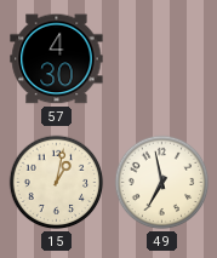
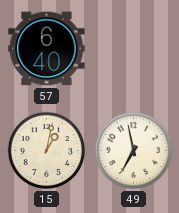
57: 4:30 -> 6:40 (47, 49)
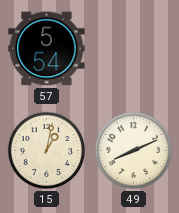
57: 6:40 -> 5:54 (47, 49)
49: 6:58 -> 8:11 (134, 151)
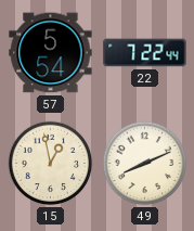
22: none -> 7:22 (145, 53)
15: 1:02 -> 12:58 (51, 164)
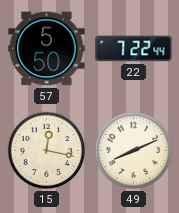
57: 5:54 -> 5:50 (47, 49)
15: 12:58 -> 12:17 (47, 151)
